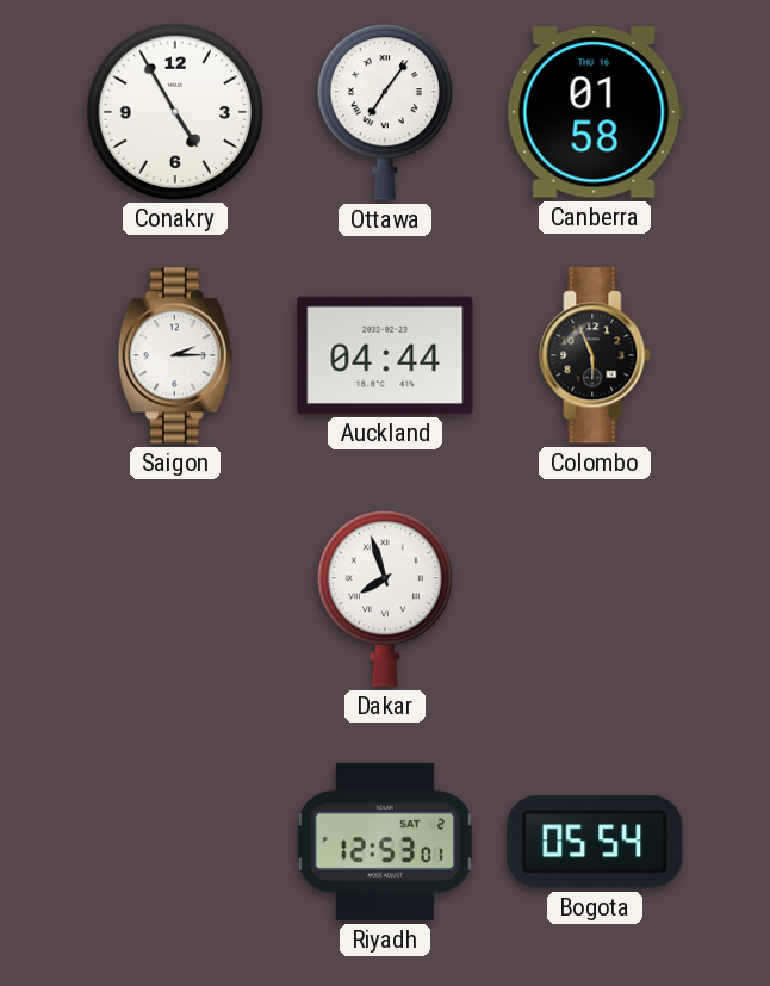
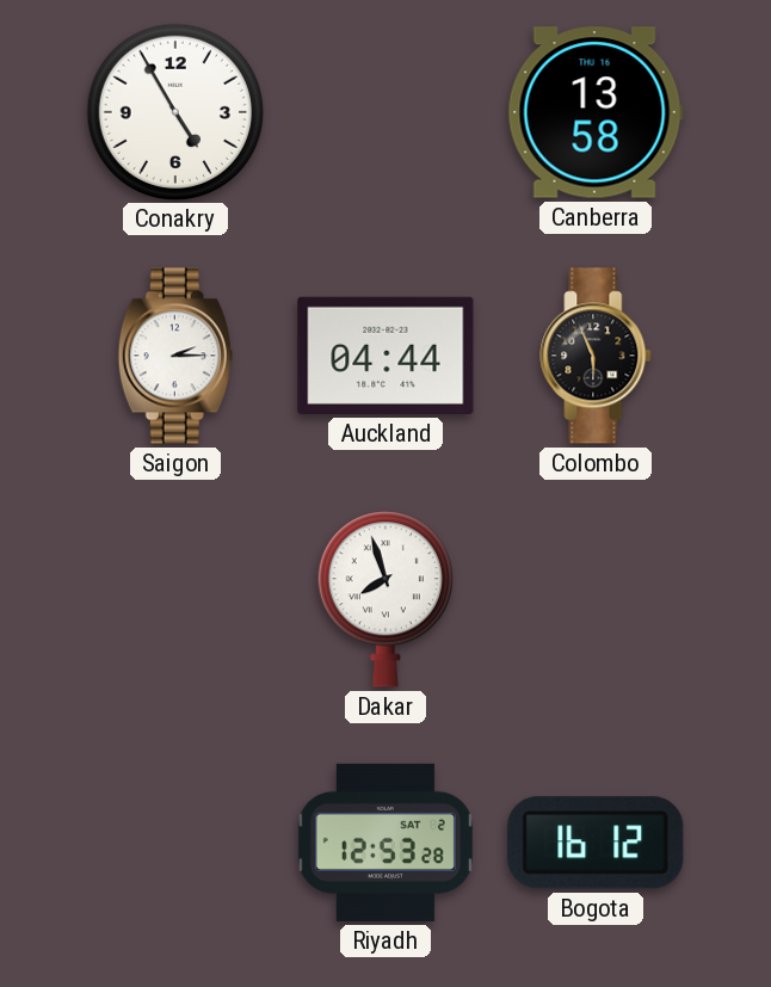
Ottawa: 7:06 -> none (385, 112)
Canberra: 01:58 -> 13:58 (596, 112)
Riyadh: 12:53:01 -> 12:53:28 (385, 843)
Bogota: 05:54 -> 16:12 (596, 843)
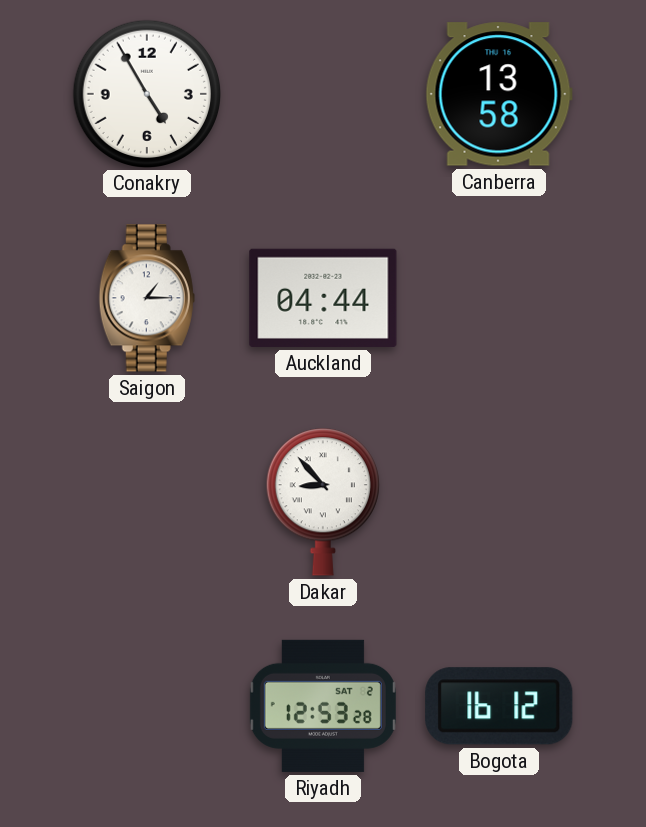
Saigon: 2:15 -> 1:15 (147, 298)
Colombo: 5:56 -> none (596, 356)
Dakar: 7:57 -> 8:53 (323, 502)
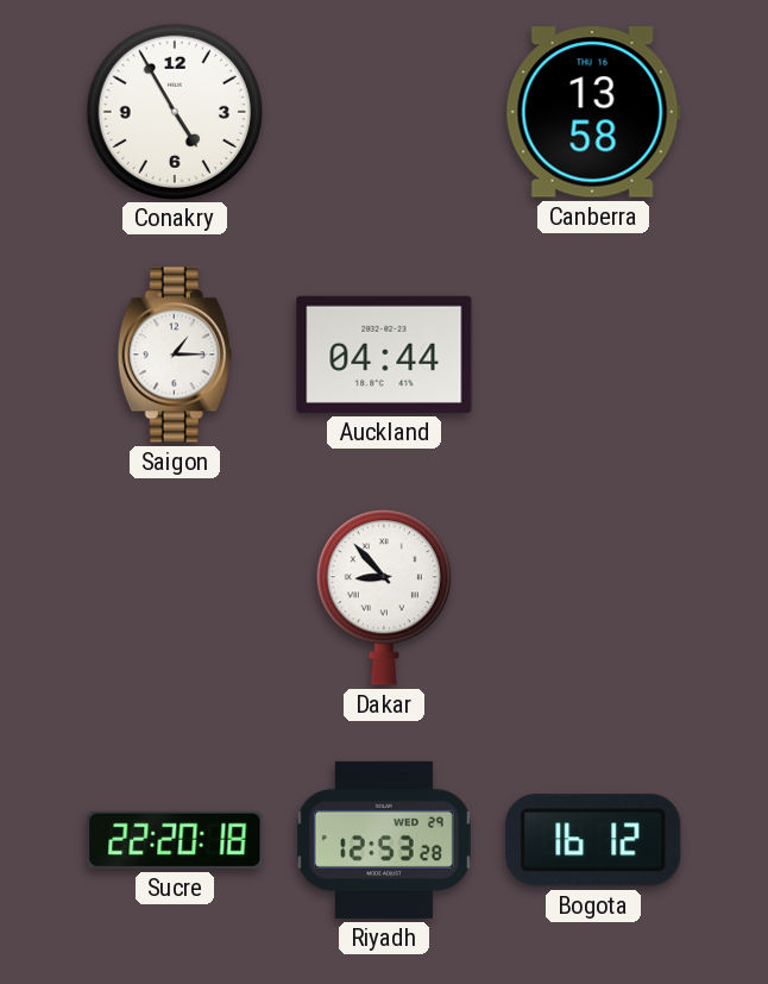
Sucre: none -> 22:20 (175, 840)
Riyadh date: SAT 2 -> WED 29 (384, 840)
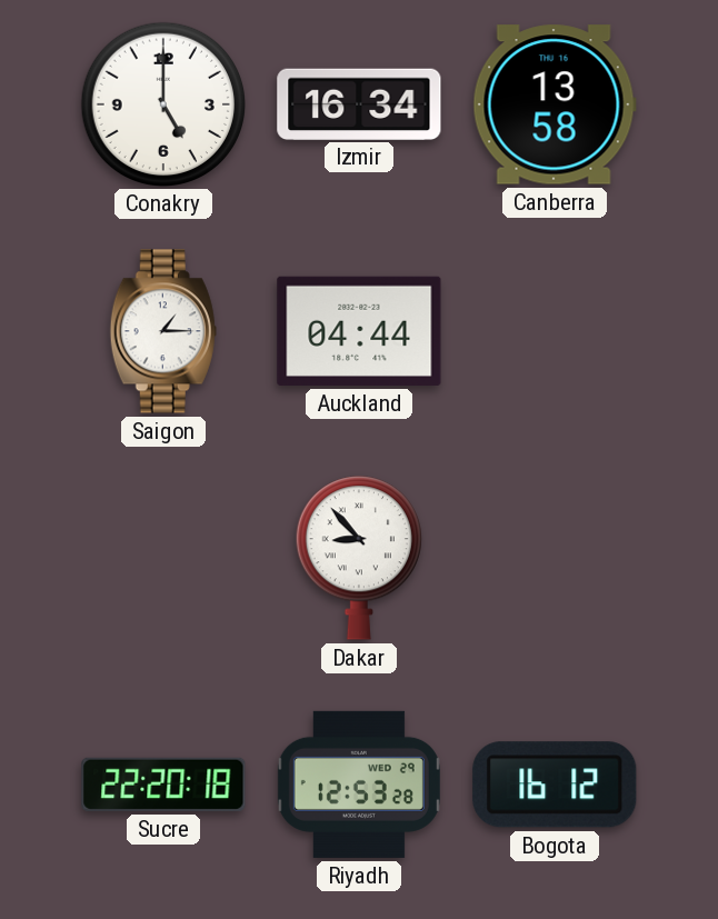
Conakry: 4:55 -> 5:00 (162, 103)
Izmir: none -> 16:34 (359, 103)
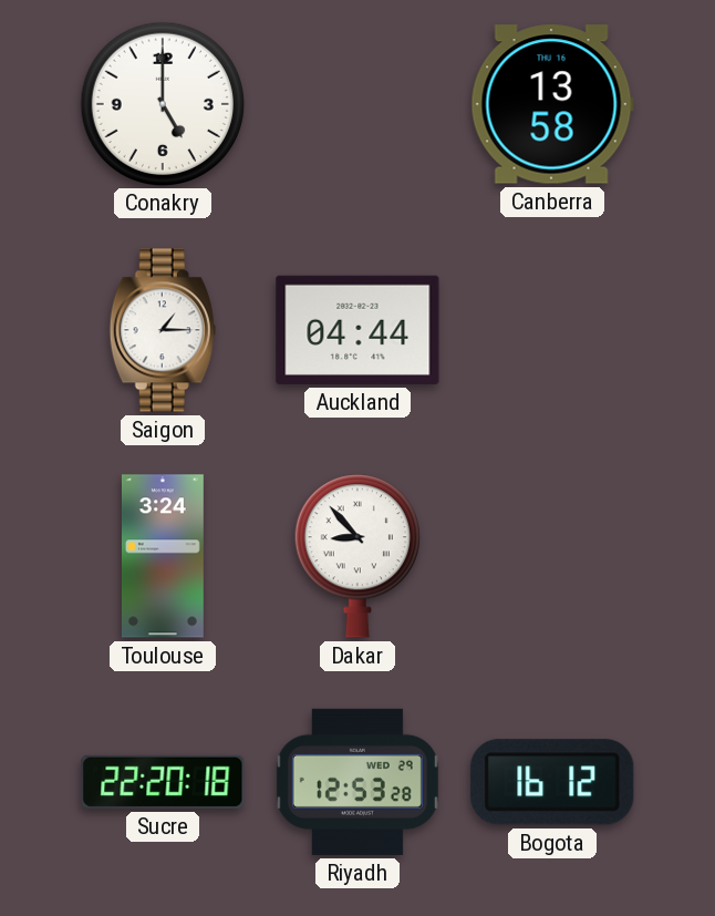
Izmir: 16:34 -> none (359, 103)
Toulouse: none -> 3:24 (163, 556)
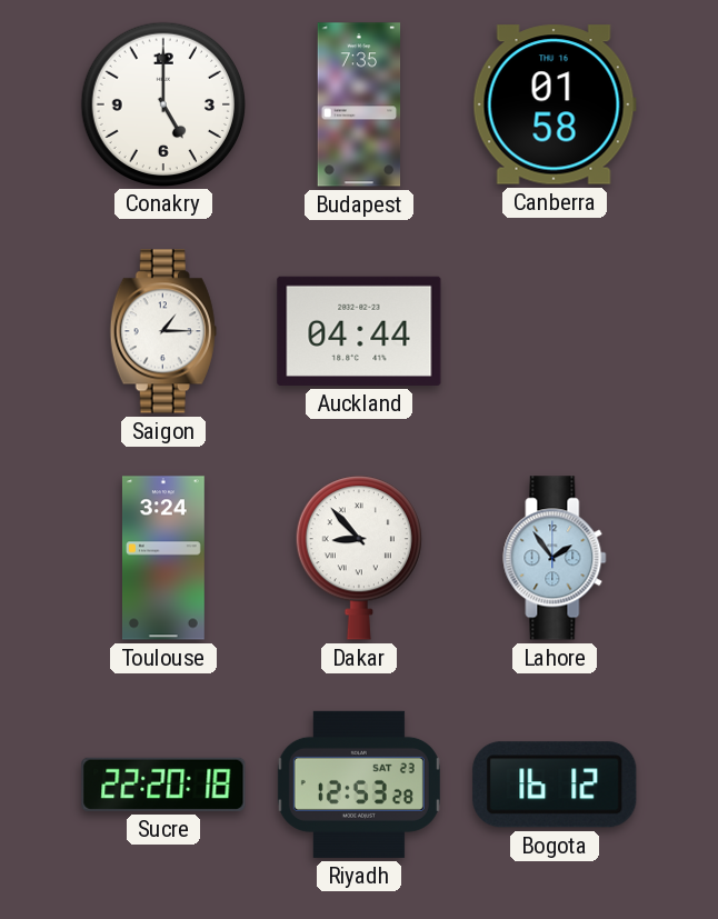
Budapest: none -> 7:35 (359, 104)
Canberra: 13:58 -> 01:58 (555, 104)
Lahore: none -> 1:54 (555, 558)
Riyadh date: WED 29 -> SAT 23 (359, 785)
